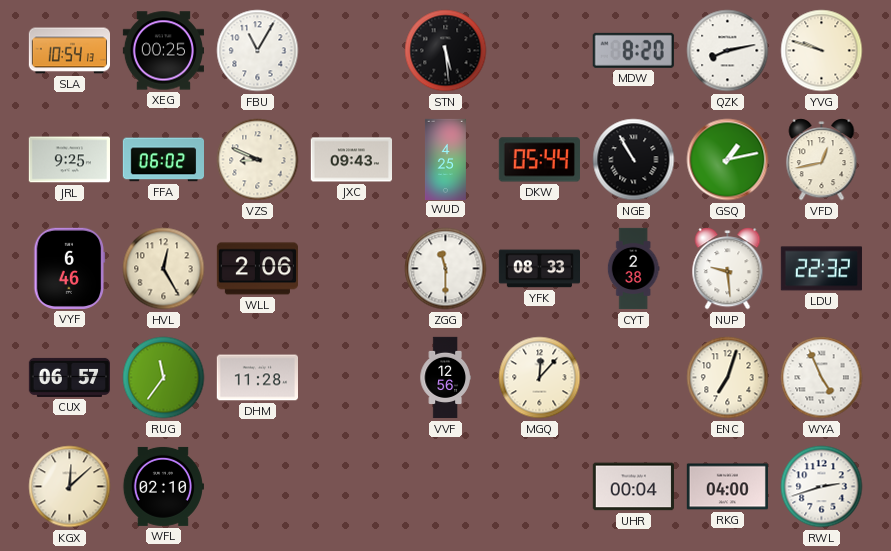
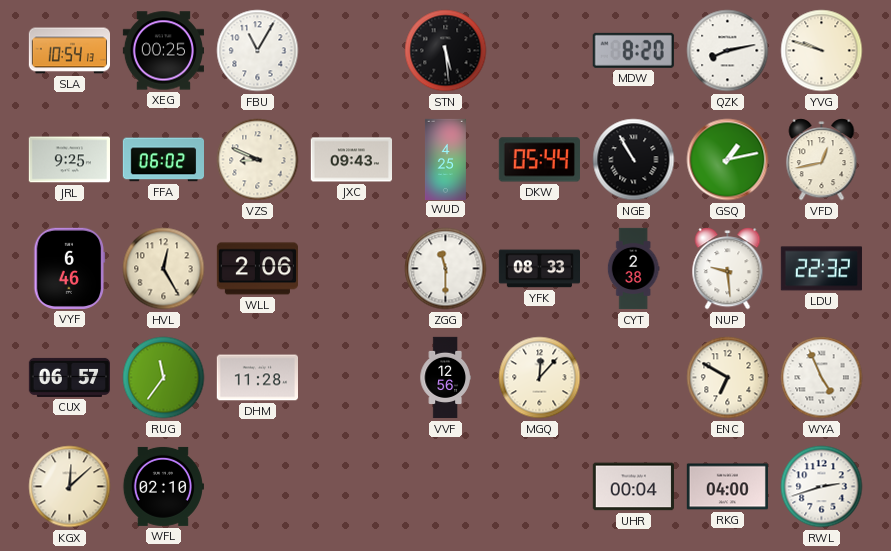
ENC: 7:03 -> 6:50 (728, 378)
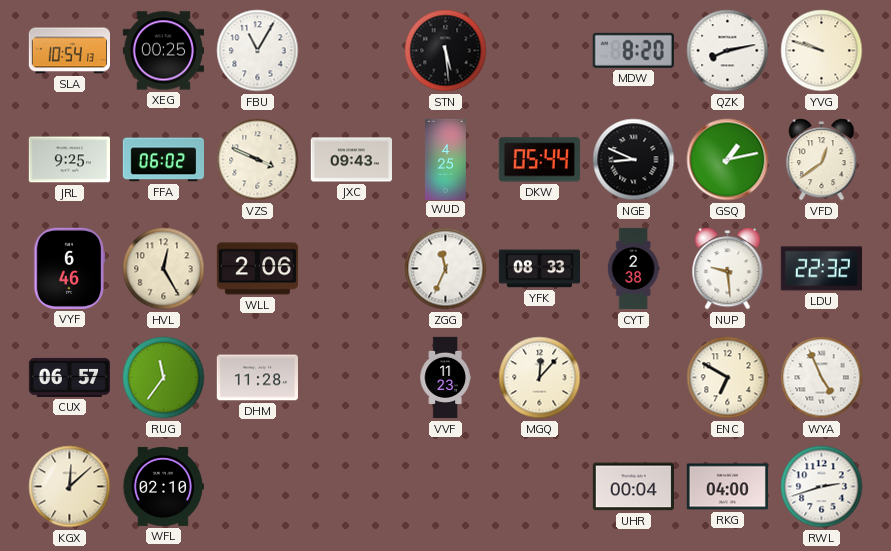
VZS: 8:49 -> 3:49 (258, 160)
NGE: 10:55 -> 8:49 (634, 160)
VFD: 12:43 -> 12:39 (822, 160)
ZGG: 11:30 -> 11:34 (446, 269)
VVF: 12:56 -> 11:23 (445, 378)
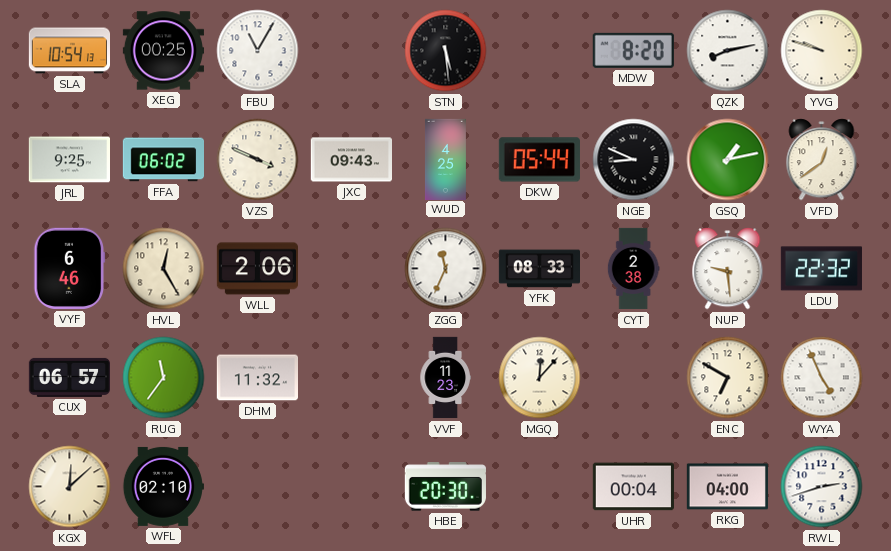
DHM: 11:28 -> 11:32 (257, 378)
HBE: none -> 20:30 (445, 487)
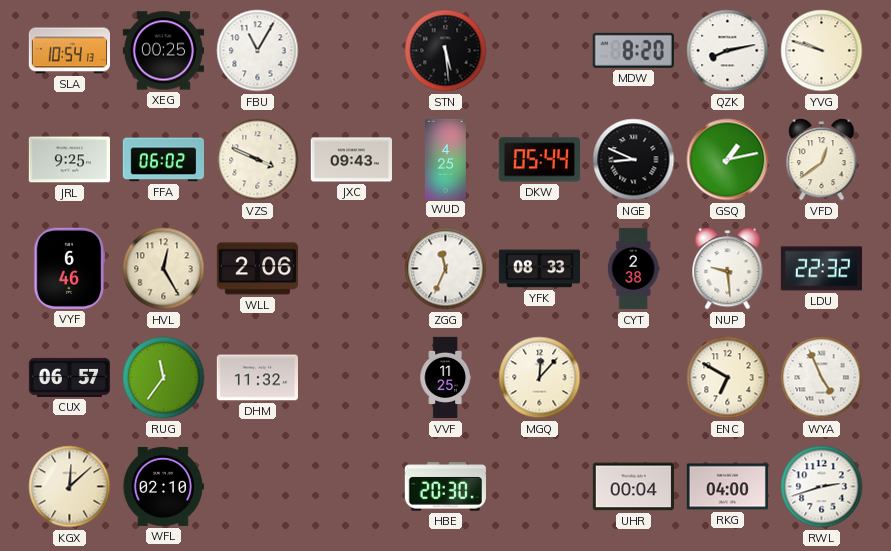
VVF: 11:23 -> 11:25 (445, 378)
